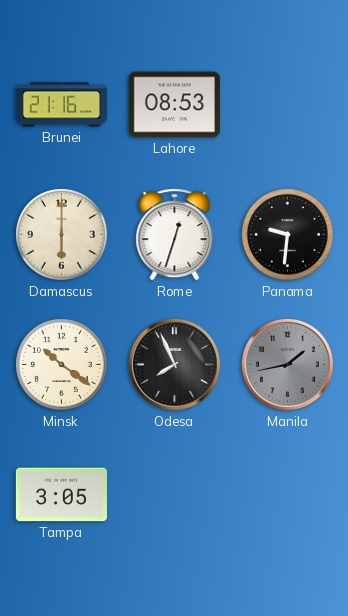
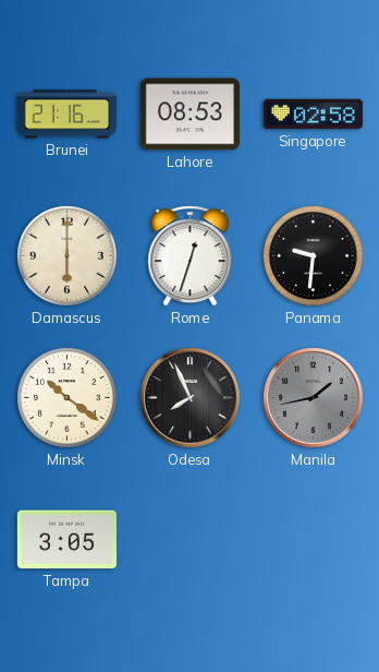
Singapore: none -> 02:58 (313, 115)
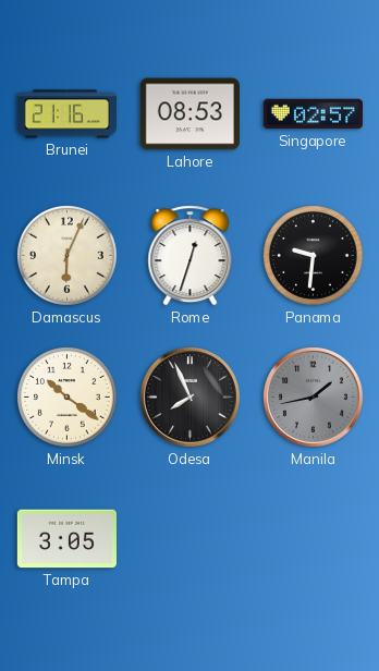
Singapore: 02:58 -> 02:57 (313, 114)
Damascus: 6:00 -> 6:04 (68, 256)
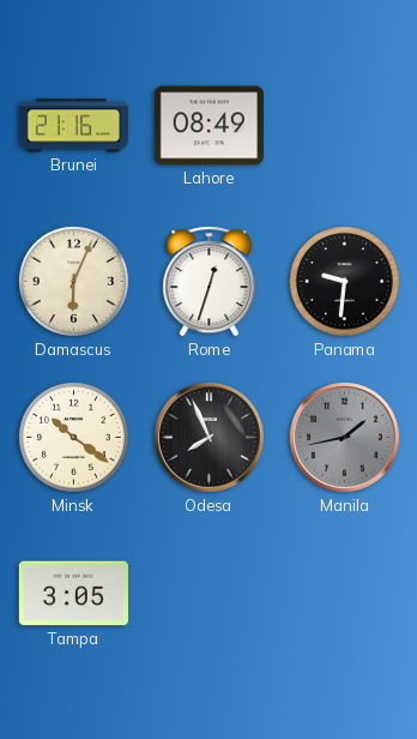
Lahore: 08:53 -> 08:49 (208, 126)
Singapore: 02:57 -> none (313, 114)
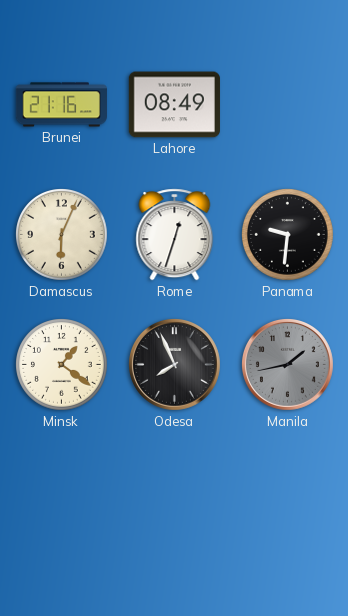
Minsk: 10:21 -> 1:21 (62, 365)
Tampa: 3:05 -> none (73, 594)
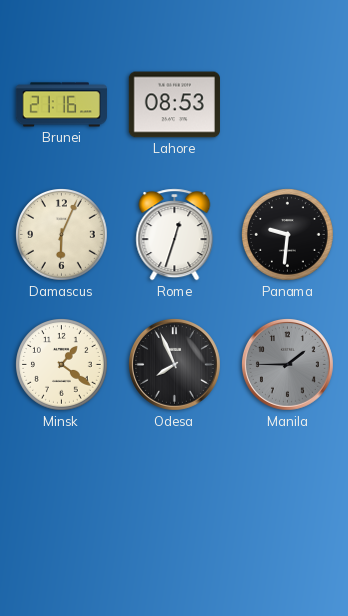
Lahore: 08:49 -> 08:53 (174, 105)
Manila: 1:43 -> 1:45 (287, 364)
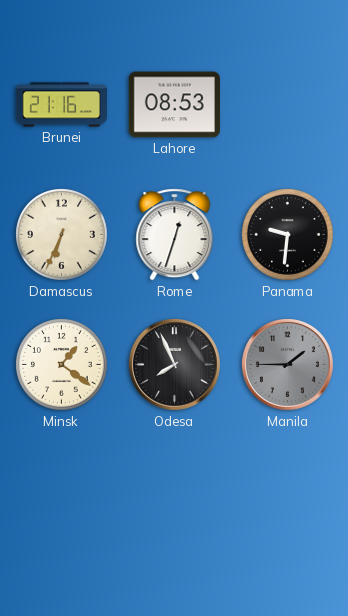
Damascus: 6:04 -> 6:34 (62, 235)
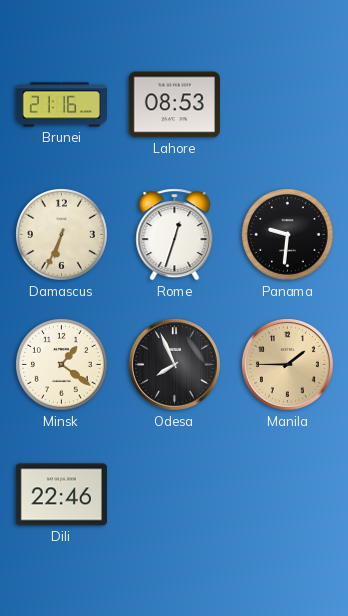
Manila dial: grey -> champagne (287, 364)
Dili: none -> 22:46 (61, 495)
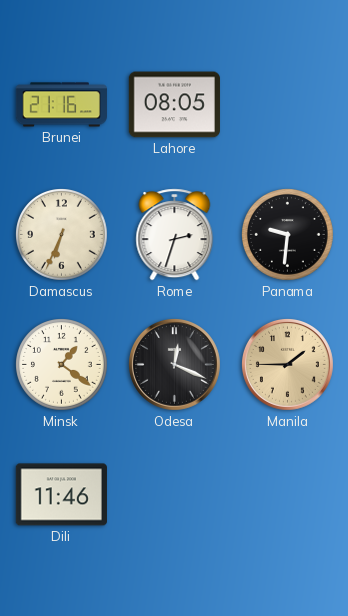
Lahore: 08:53 -> 08:05 (174, 105)
Rome: 12:33 -> 2:33 (175, 235)
Odesa: 7:56 -> 12:19 (174, 364)
Dili: 22:46 -> 11:46 (61, 495)
